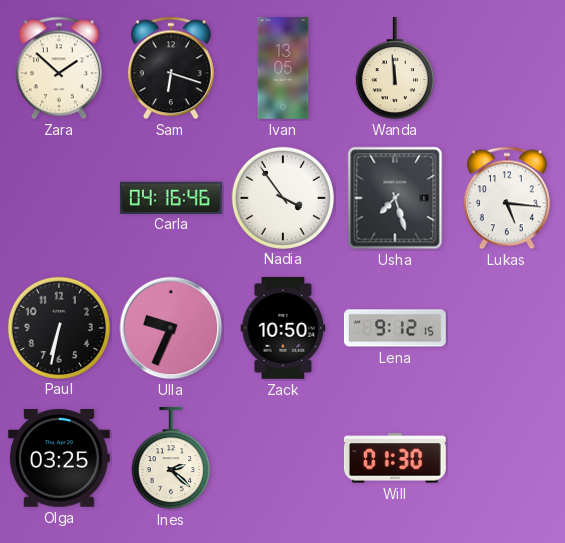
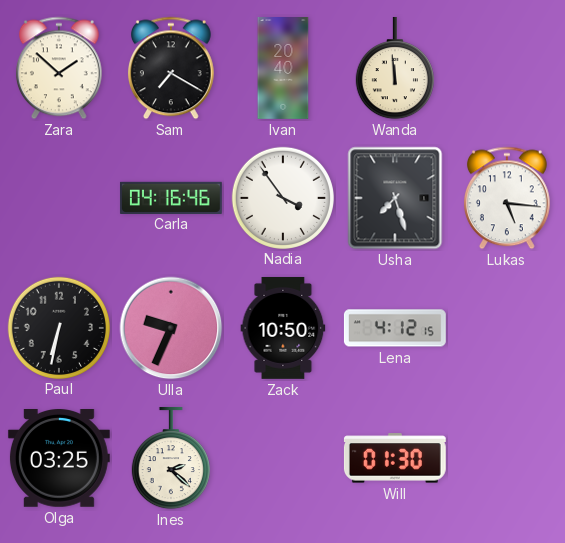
Sam: 6:18 -> 7:20 (171, 68)
Ivan: 13:05 -> 20:40 (283, 69)
Lena: 9:12 -> 4:12 (395, 328)
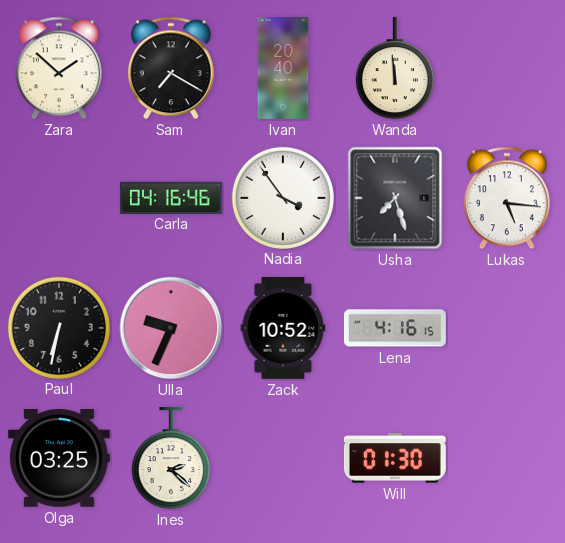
Zack: 10:50 -> 10:52 (283, 328)
Lena: 4:12 -> 4:16 (395, 328)
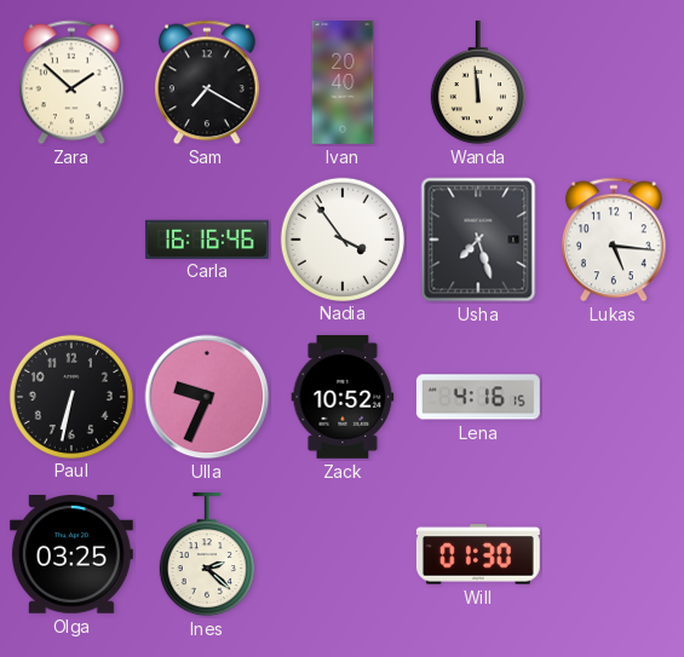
Carla: 04:16 -> 16:16 (207, 238)
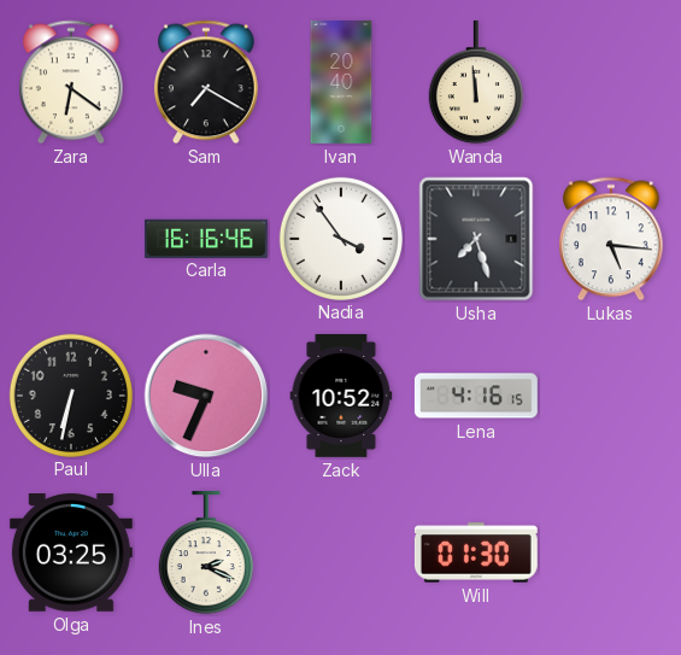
Zara: 1:52 -> 6:21 (71, 82)
Ines: 2:22 -> 2:19 (206, 552)
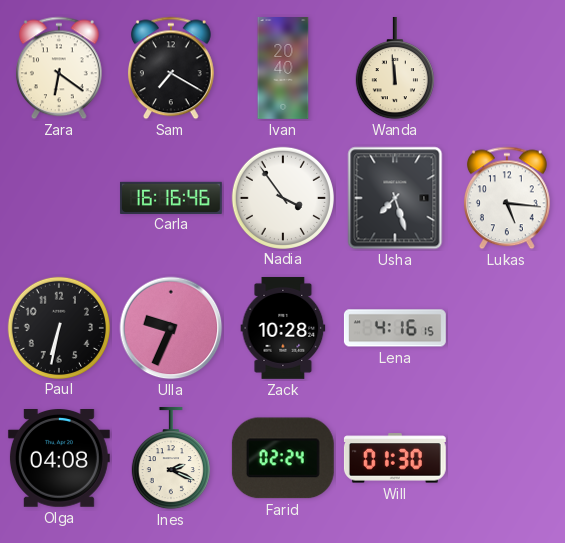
Zack: 10:52 -> 10:28 (283, 328)
Olga: 03:25 -> 04:08 (59, 459)
Farid: none -> 02:24 (283, 458)
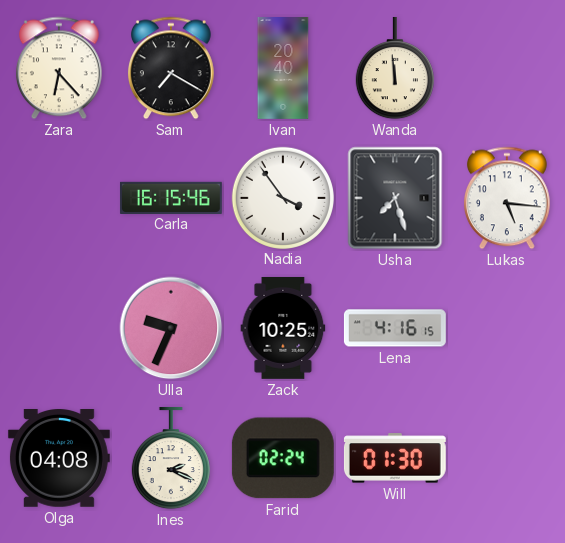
Zara: 6:21 -> 6:23 (59, 68)
Carla: 16:16 -> 16:15 (171, 197)
Paul: 6:32 -> none (58, 327)
Zack: 10:28 -> 10:25 (283, 328)
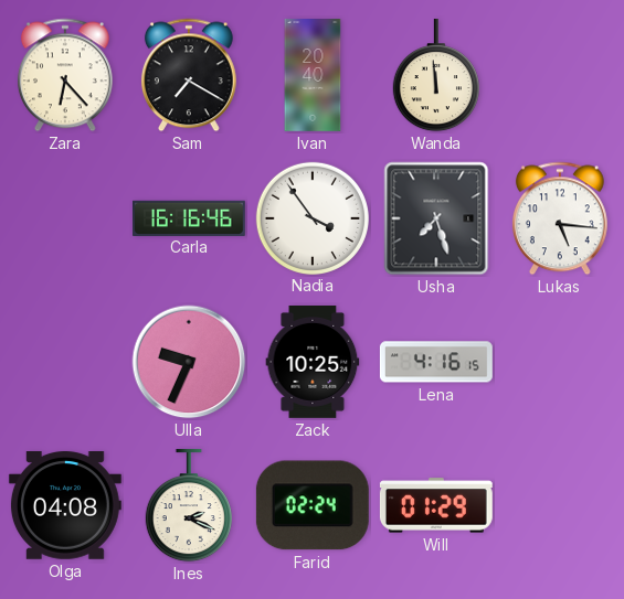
Carla: 16:15 -> 16:16 (189, 217)
Will: 01:30 -> 01:29 (436, 505)
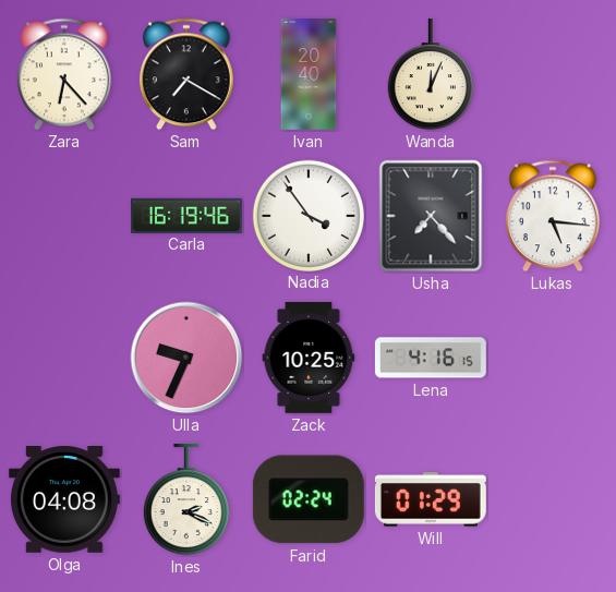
Wanda: 11:59 -> 12:04 (431, 74)
Carla: 16:16 -> 16:19 (186, 215)
Usha: 7:27 -> 7:23 (431, 216)
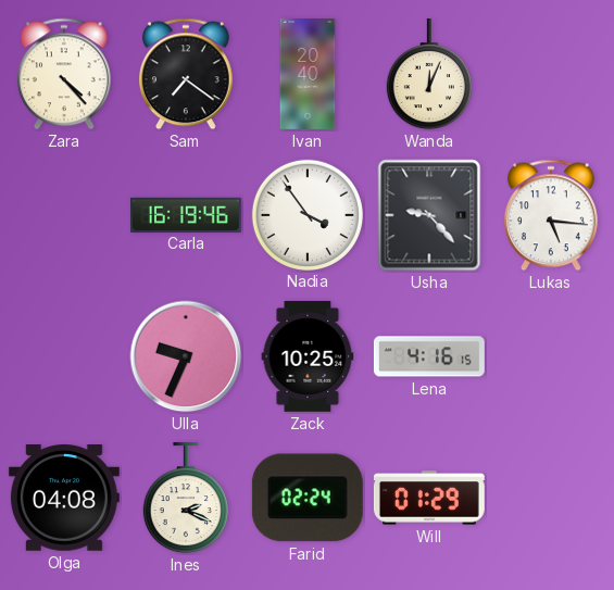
Zara: 6:23 -> 4:23 (64, 74)
Sam: 7:20 -> 7:21 (186, 74)
Usha: 7:23 -> 9:23 (429, 215)
